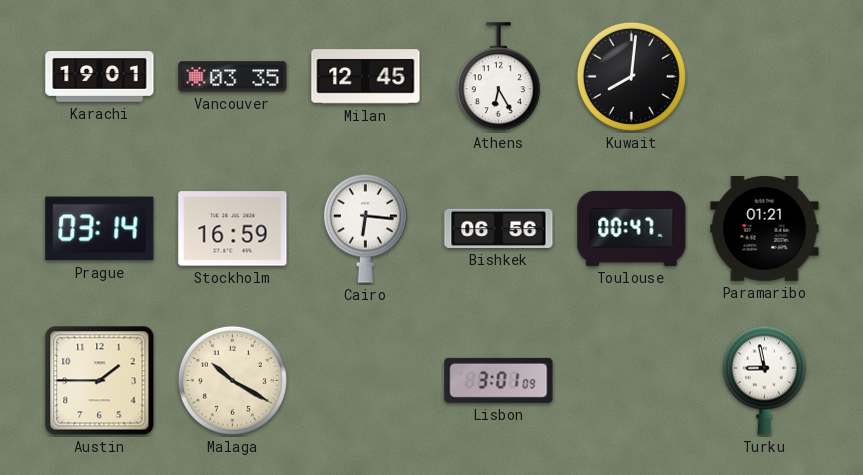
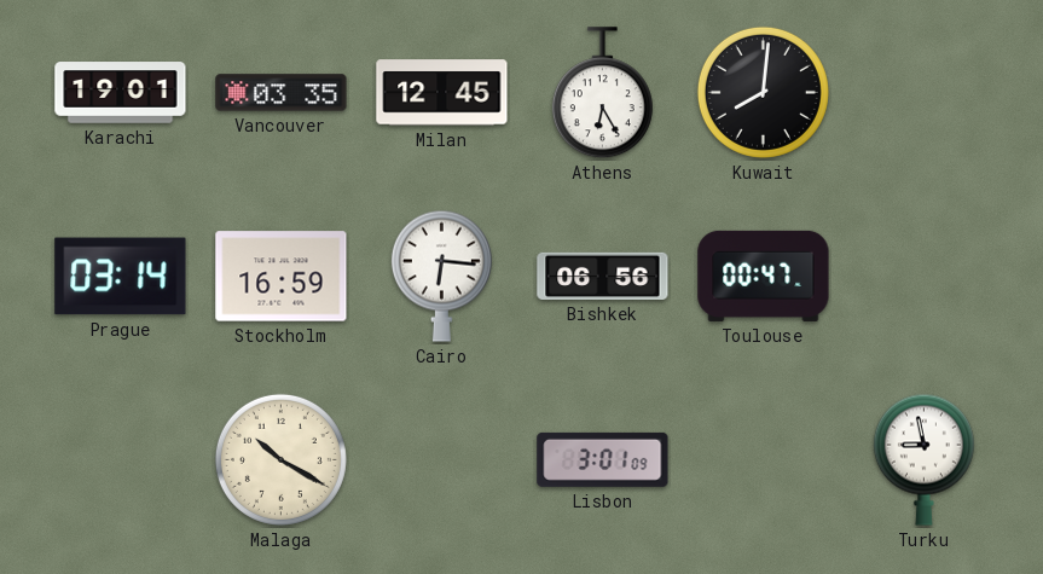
Paramaribo: 01:21 -> none (765, 229)
Austin: 1:45 -> none (100, 381)
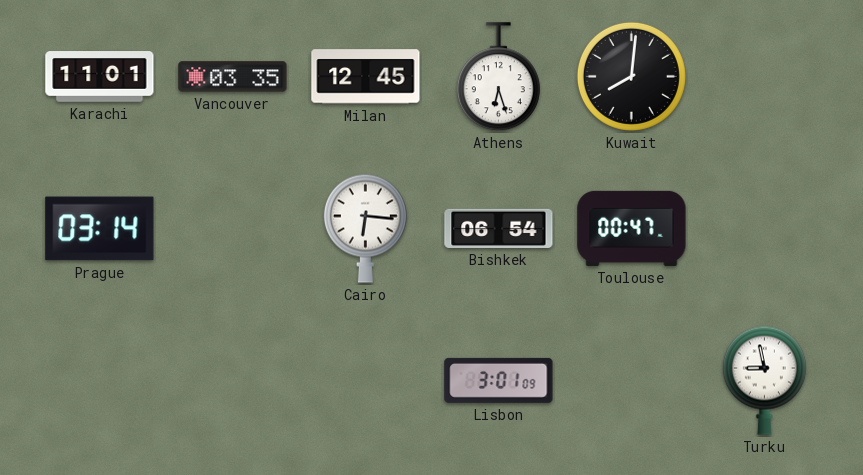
Karachi: 19:01 -> 11:01 (100, 77)
Athens: 6:25 -> 6:27 (498, 77)
Stockholm: 16:59 -> none (282, 277)
Bishkek: 06:56 -> 06:54 (499, 228)
Malaga: 10:20 -> none (280, 459)
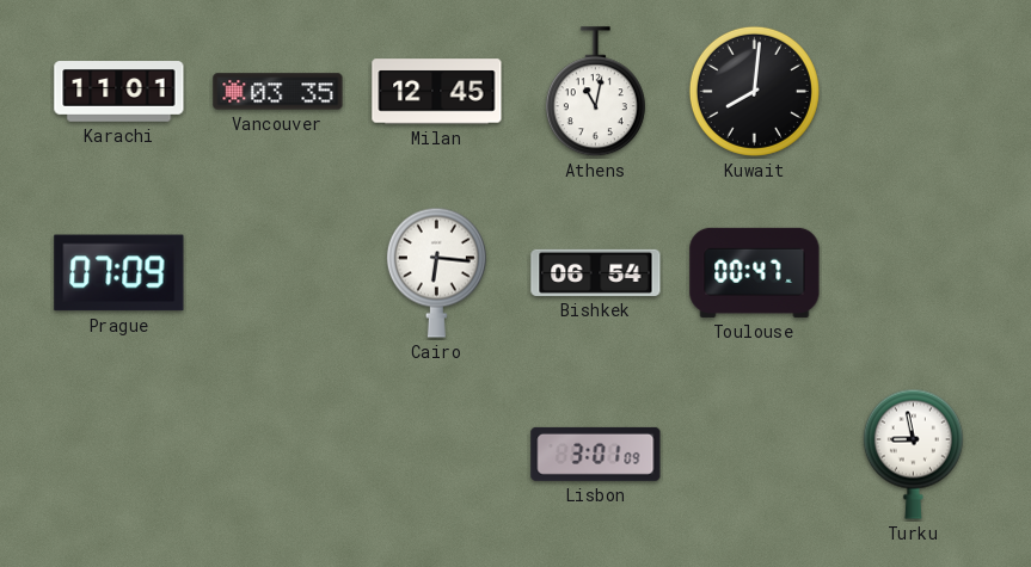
Athens: 6:27 -> 11:02 (595, 92)
Prague: 03:14 -> 07:09 (119, 273)
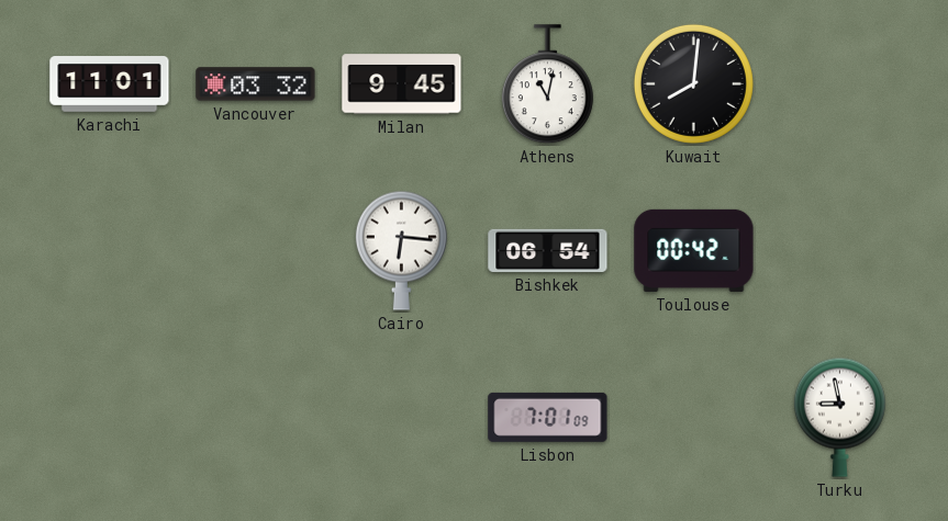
Vancouver: 03:35 -> 03:32 (256, 84)
Milan: 12:45 -> 9:45 (402, 84)
Prague: 07:09 -> none (119, 273)
Toulouse: 00:47 -> 00:42 (694, 250)
Lisbon: 3:01 -> 7:01 (548, 417)
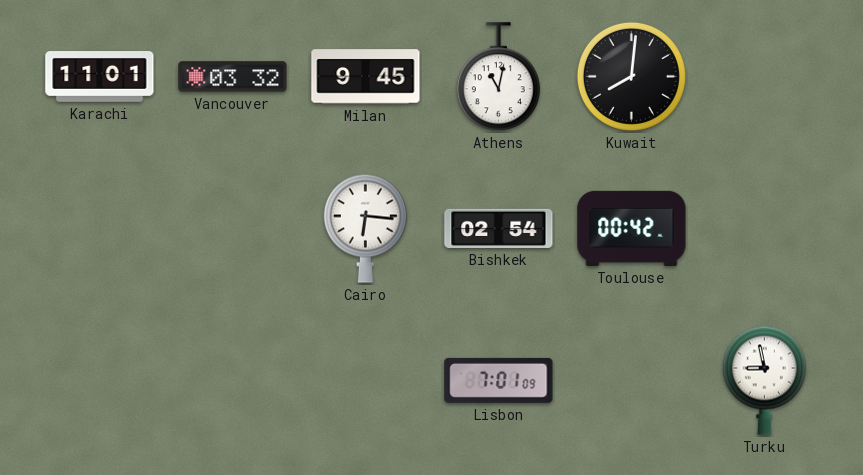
Bishkek: 06:54 -> 02:54 (499, 228)
